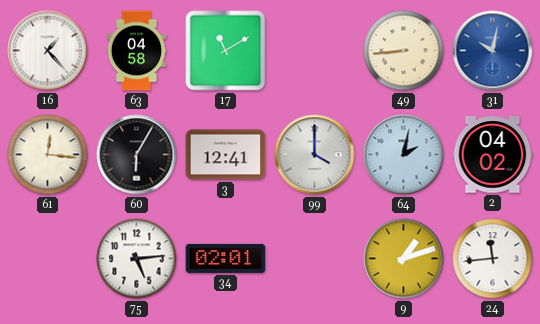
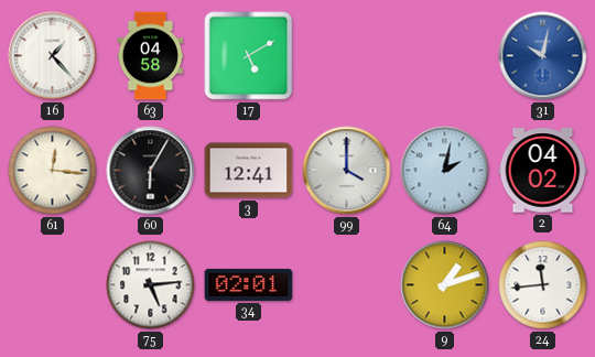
17: 11:10 -> 5:10 (249, 56)
49: 8:44 -> none (404, 51)
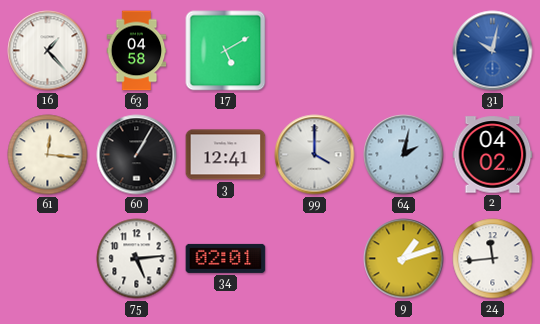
60: 6:05 -> 1:05 (137, 155)
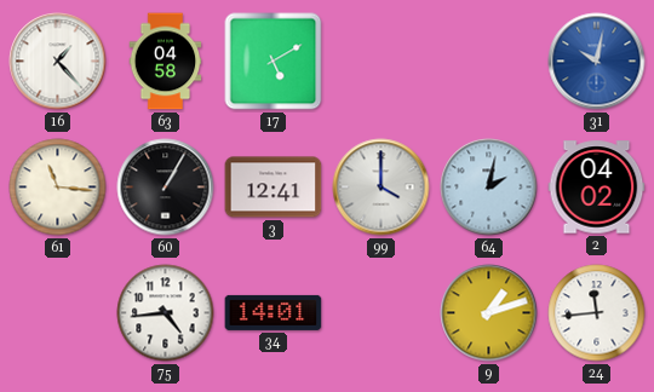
61: 12:16 -> 11:16 (58, 188)
75: 5:14 -> 4:44 (166, 313)
34: 02:01 -> 14:01 (274, 312)
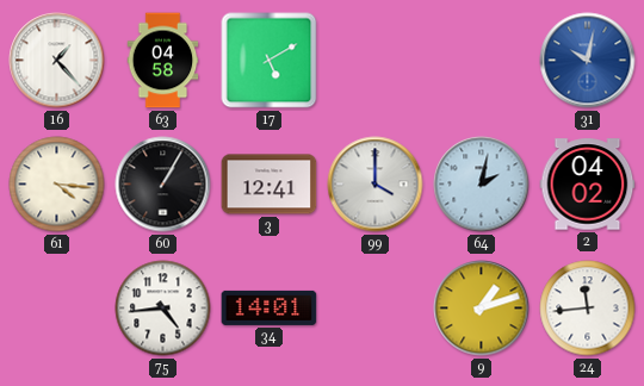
61: 11:16 -> 4:16 (57, 185)
